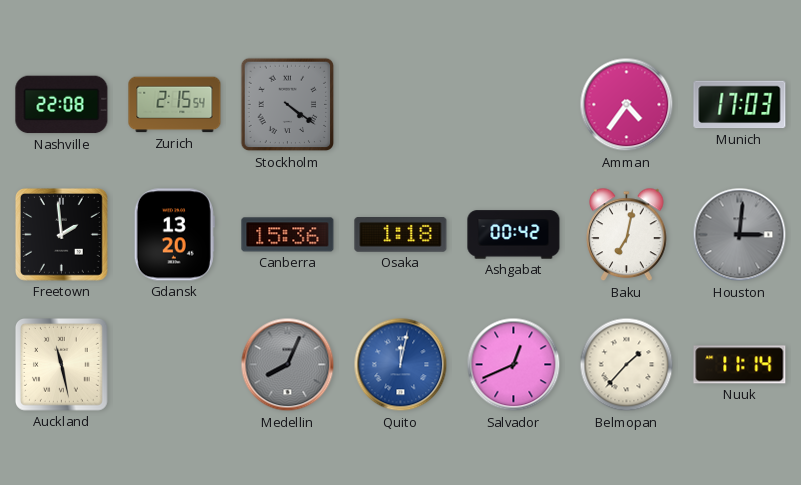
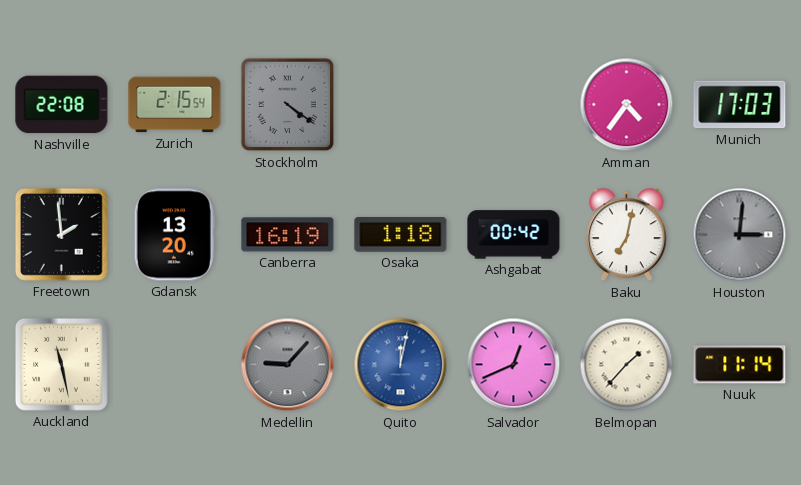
Canberra: 15:36 -> 16:19 (288, 235)
Medellin: 8:04 -> 9:07 (288, 365)
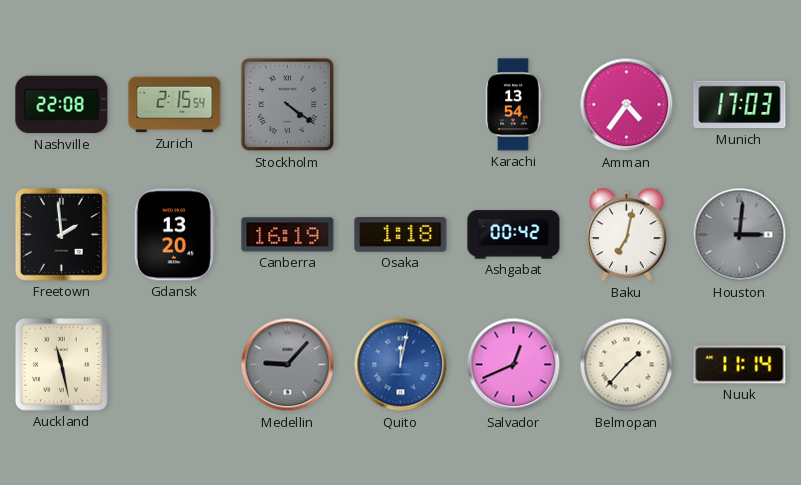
Karachi: none -> 13:54 (513, 105)
